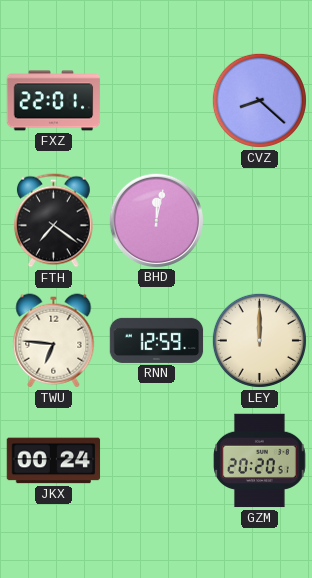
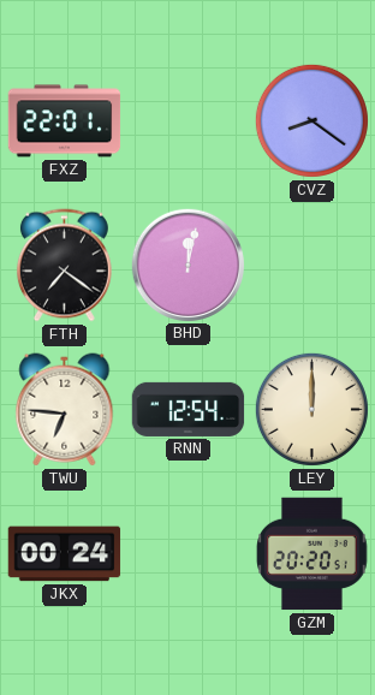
CVZ: 8:22 -> 8:21 (311, 120)
RNN: 12:59 -> 12:54 (189, 409)
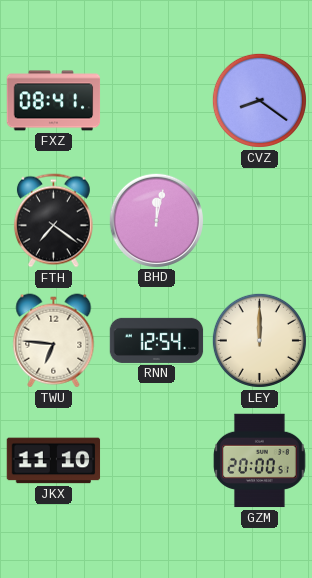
FXZ: 22:01 -> 08:41 (54, 101)
JKX: 00:24 -> 11:10 (54, 461)
GZM: 20:20 -> 20:00 (260, 461)
